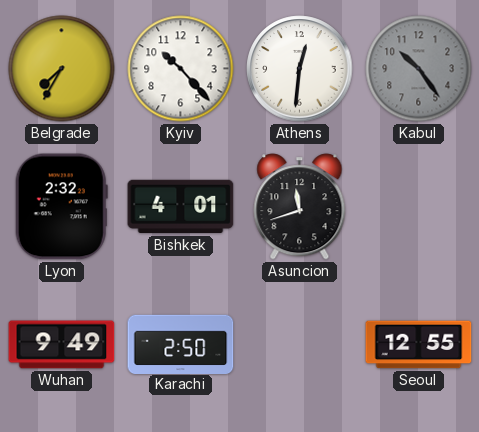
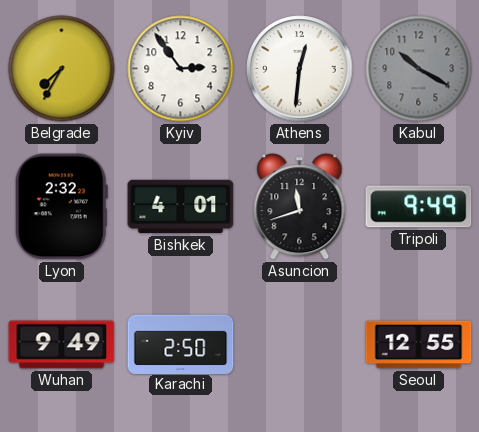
Kyiv: 10:23 -> 2:54 (181, 69)
Kabul: 10:24 -> 10:20 (419, 69)
Tripoli: none -> 9:49 (419, 207)
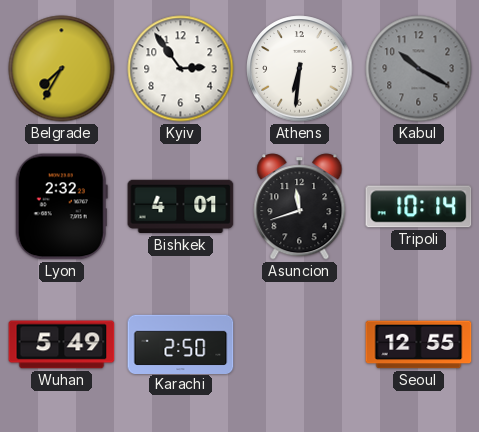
Athens: 12:31 -> 6:31 (300, 69)
Tripoli: 9:49 -> 10:14 (419, 207)
Wuhan: 9:49 -> 5:49 (62, 345)
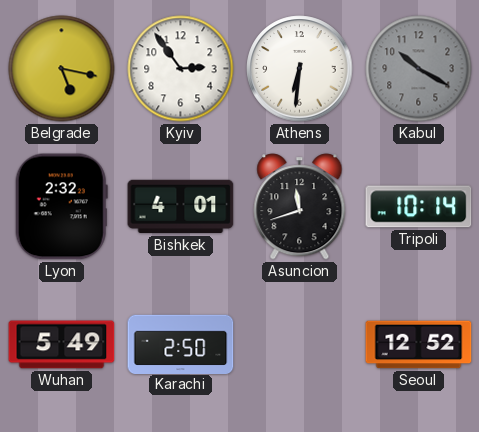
Belgrade: 7:35 -> 5:17 (62, 69)
Seoul: 12:55 -> 12:52 (419, 345)
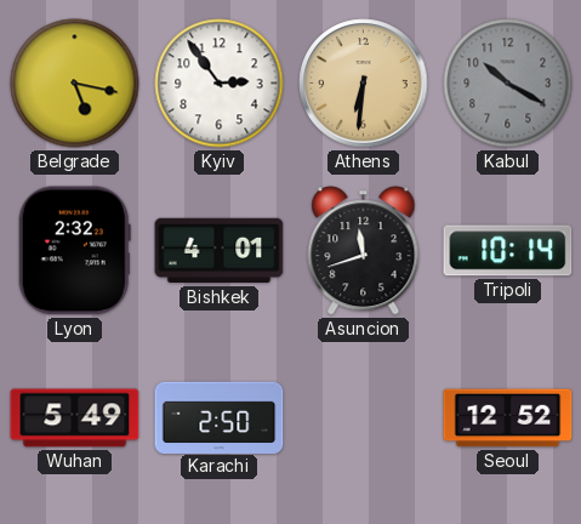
Athens dial: white -> champagne (364, 84)
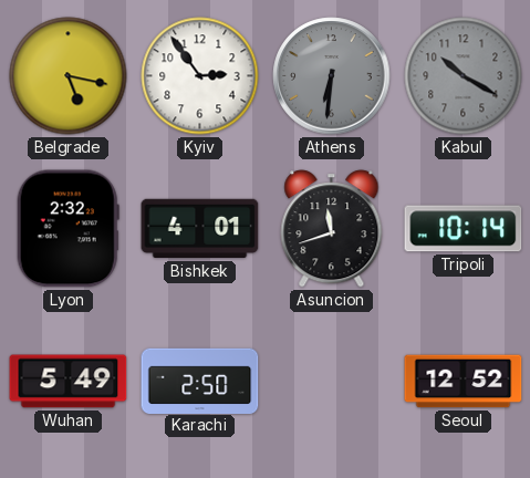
Athens dial: champagne -> grey (332, 76)
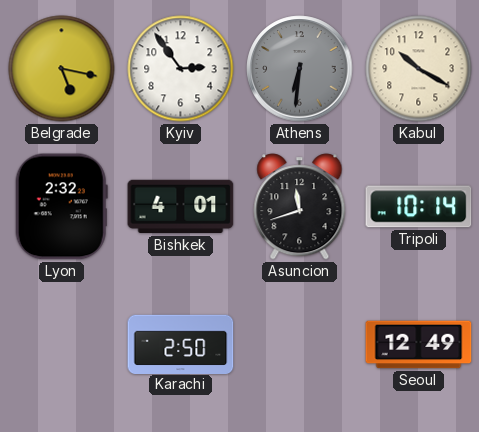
Kabul dial: grey -> cream (419, 69)
Wuhan: 5:49 -> none (69, 382)
Seoul: 12:52 -> 12:49 (419, 345)
